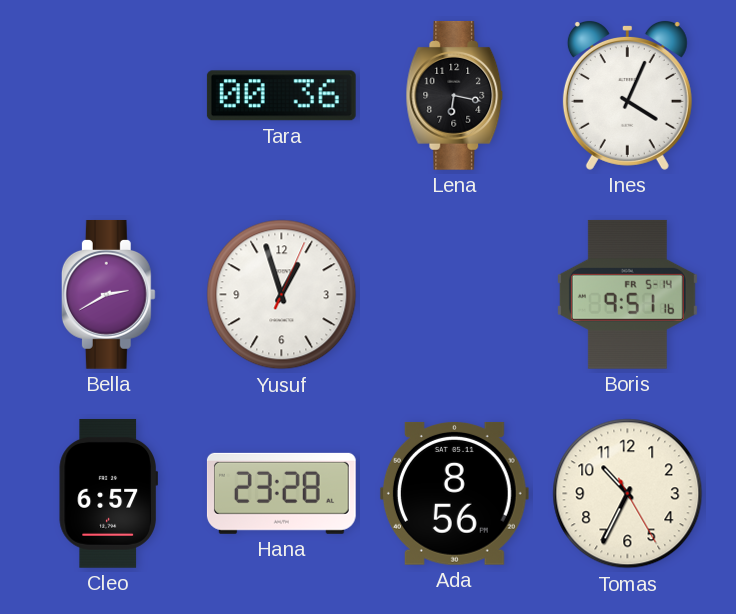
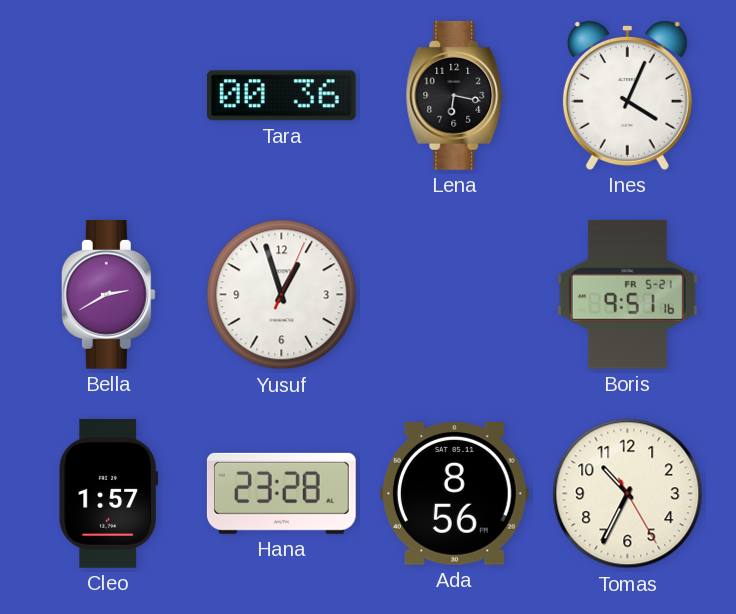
Boris date: FR 5-14 -> FR 5-21 (627, 294)
Cleo: 6:57 -> 1:57 (108, 493)
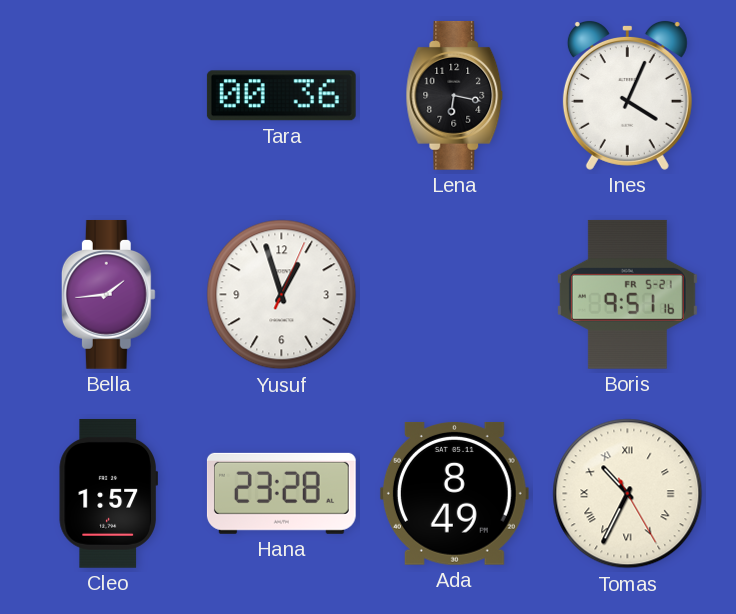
Bella: 2:40 -> 1:44 (108, 294)
Ada: 8:56 -> 8:49 (454, 493)
Tomas numerals: Arabic -> Roman (628, 494)
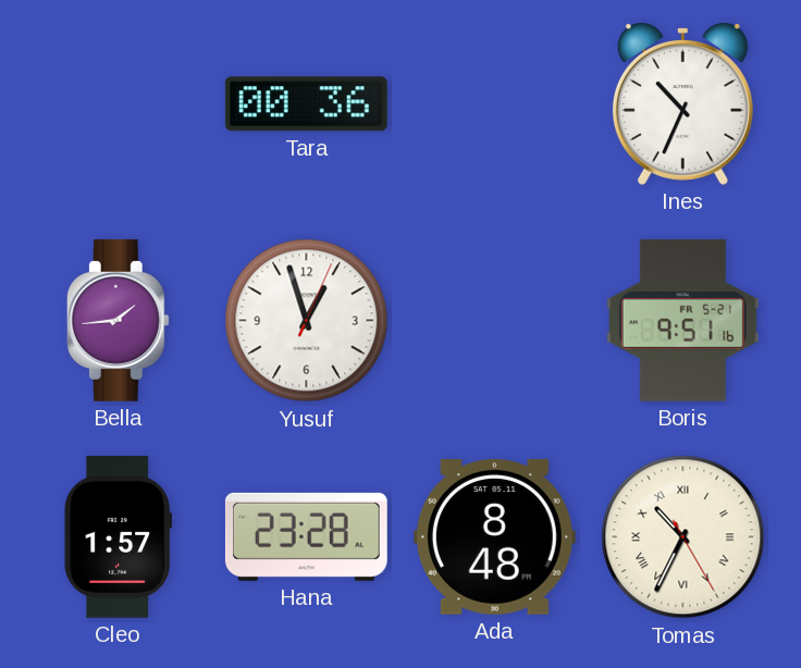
Lena: 6:17 -> none (455, 95)
Ines: 4:04 -> 10:34 (682, 104)
Ada: 8:49 -> 8:48 (494, 536)
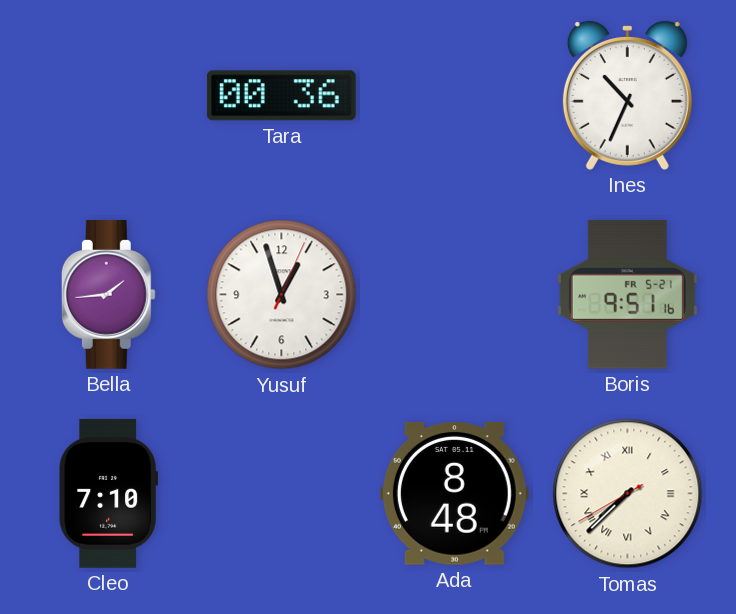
Cleo: 1:57 -> 7:10 (108, 493)
Hana: 23:28 -> none (306, 536)
Tomas: 10:34 -> 7:37 (628, 494)
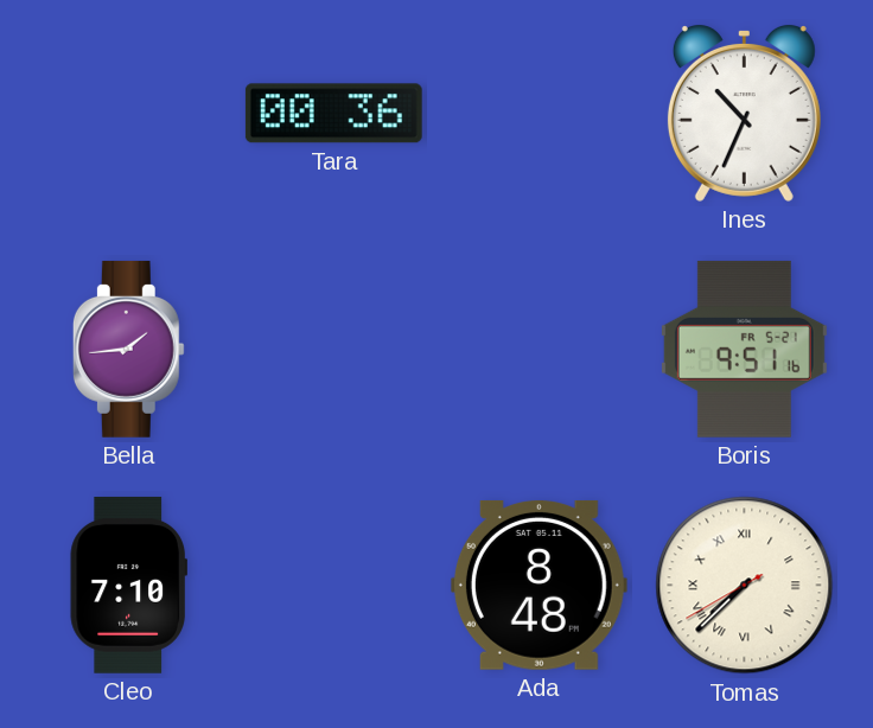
Yusuf: 12:57 -> none (282, 295)
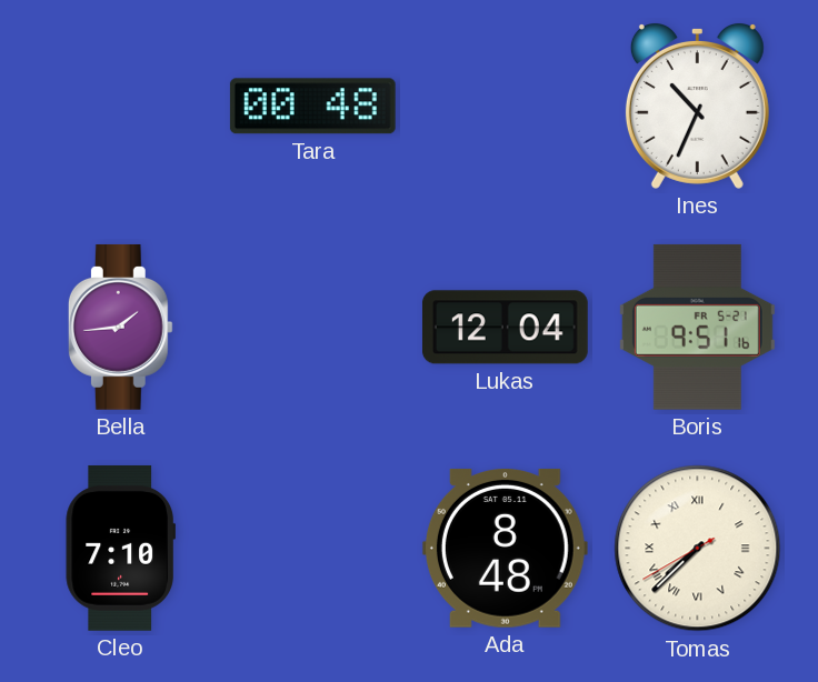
Tara: 00:36 -> 00:48 (312, 107)
Lukas: none -> 12:04 (505, 328)
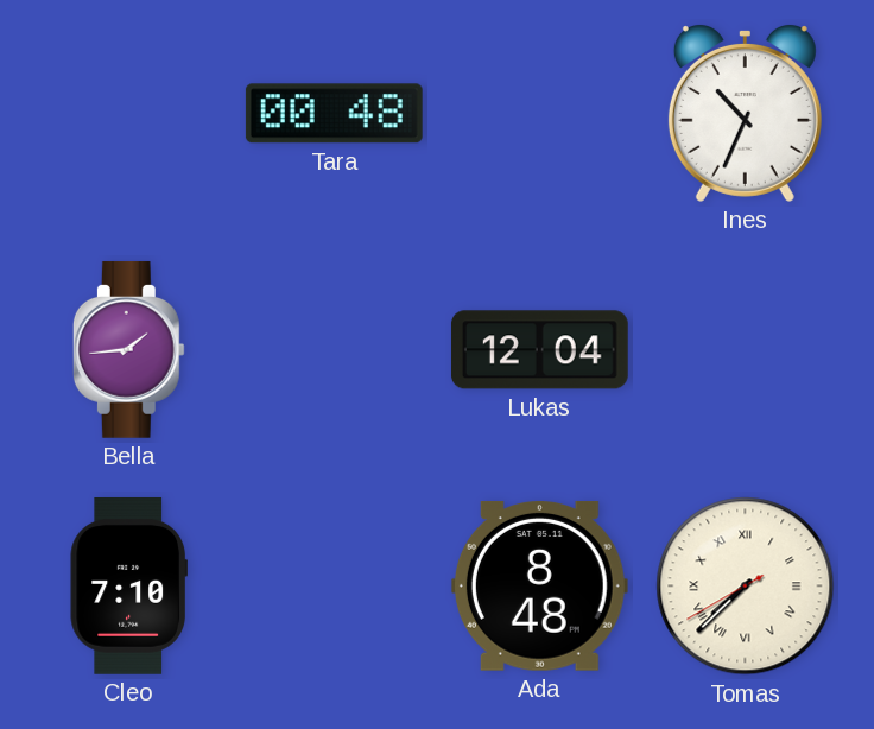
Boris: 9:51 -> none (697, 327)
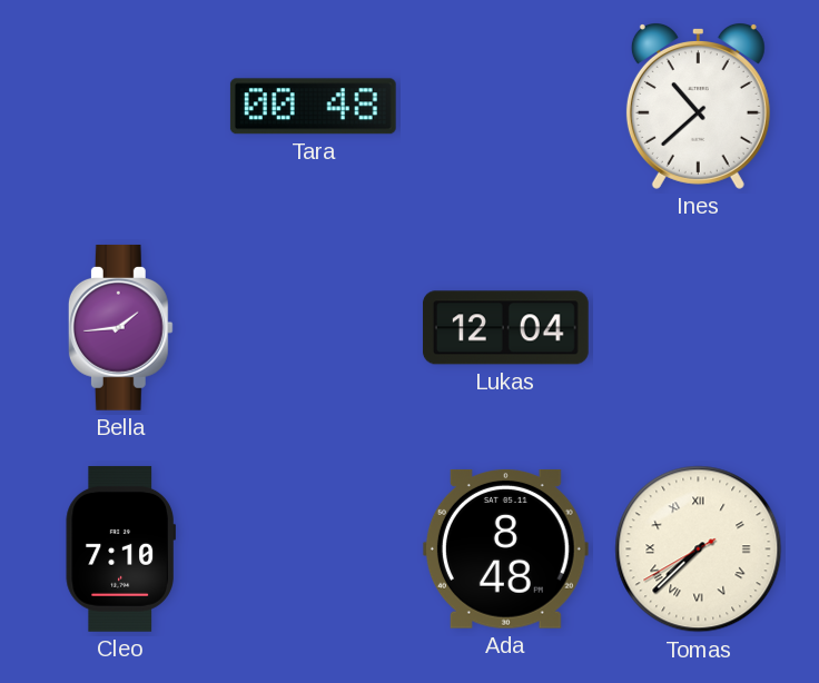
Ines: 10:34 -> 10:38 (698, 107)
